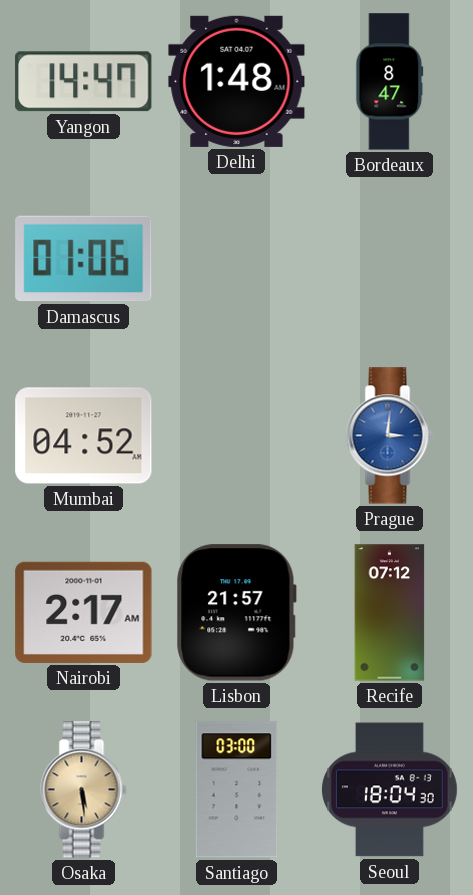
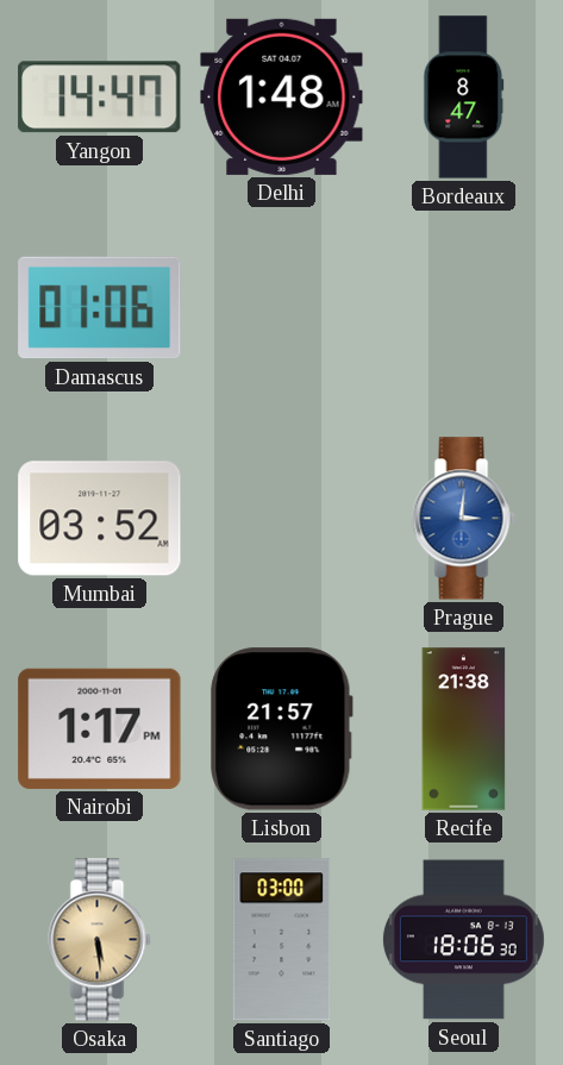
Mumbai: 04:52 -> 03:52 (100, 519)
Nairobi: 2:17 -> 1:17 (100, 728)
Recife: 07:12 -> 21:38 (464, 729)
Seoul: 18:04 -> 18:06 (463, 940)
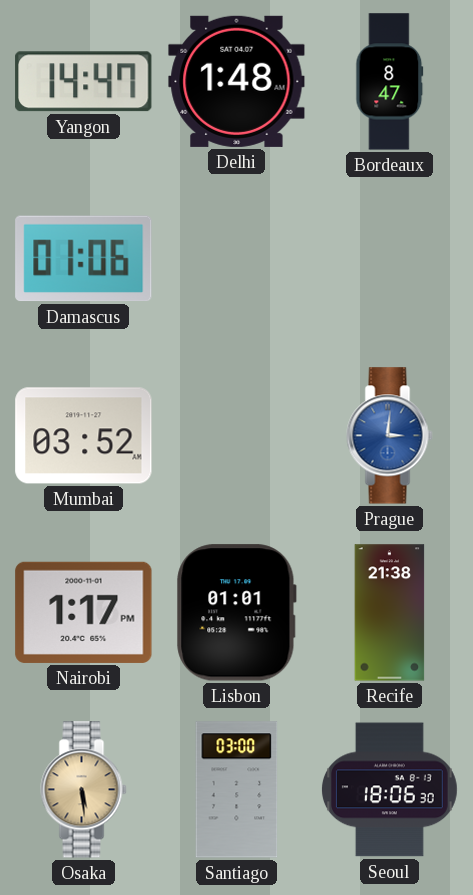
Lisbon: 21:57 -> 01:01 (236, 613)
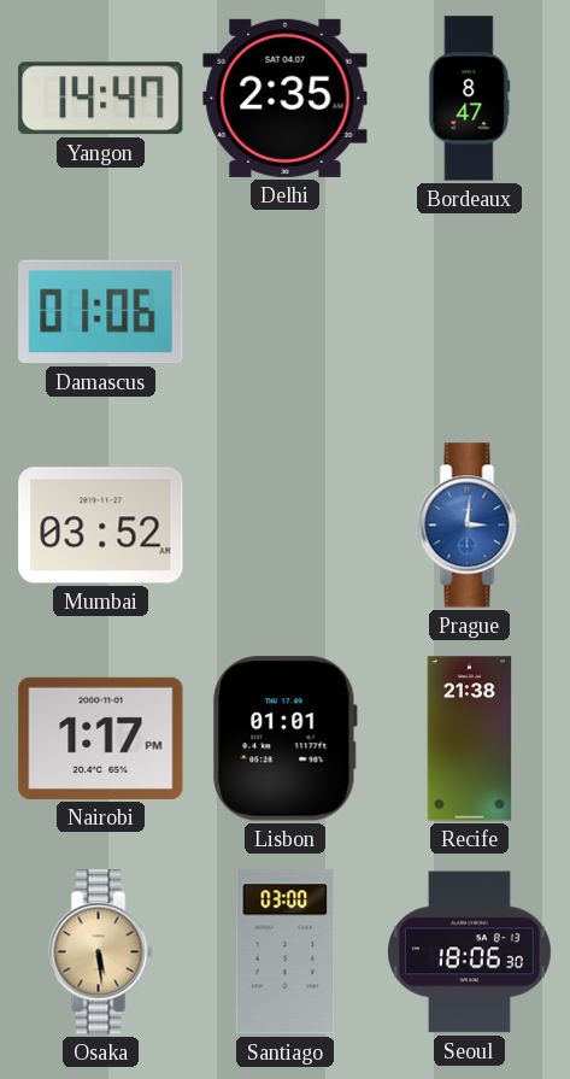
Delhi: 1:48 -> 2:35 (286, 98)
